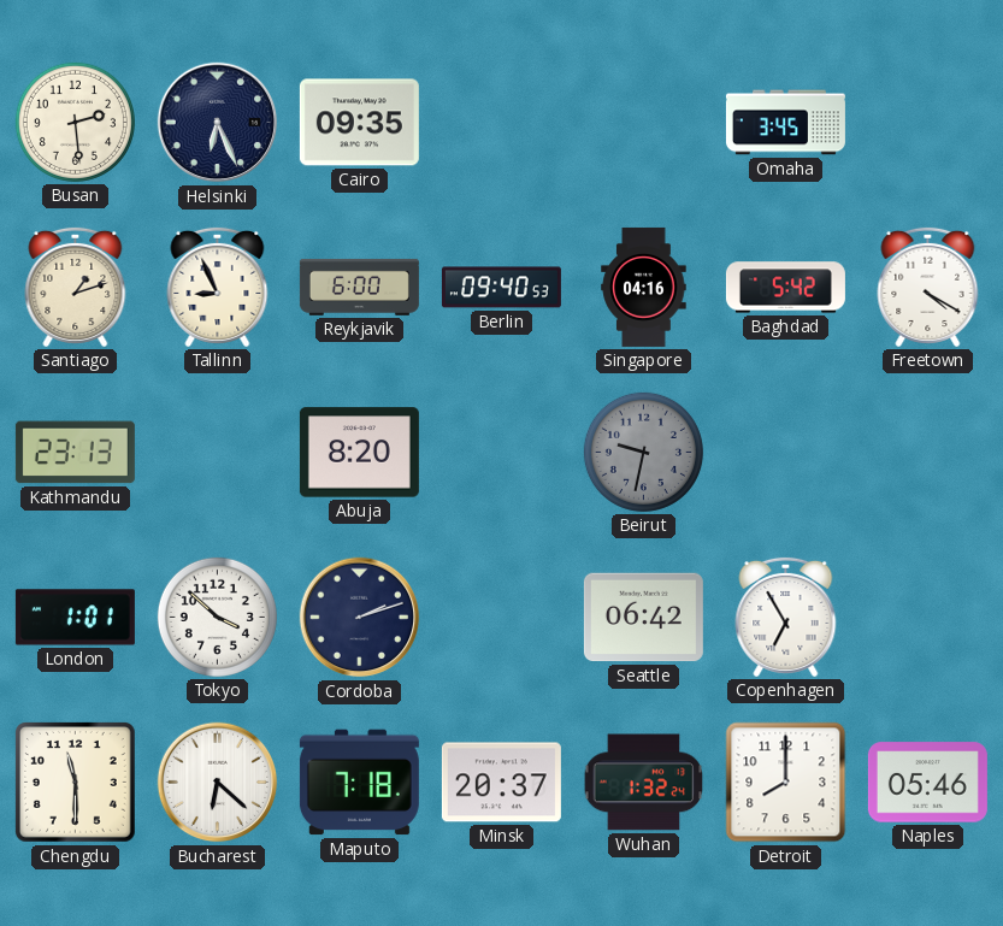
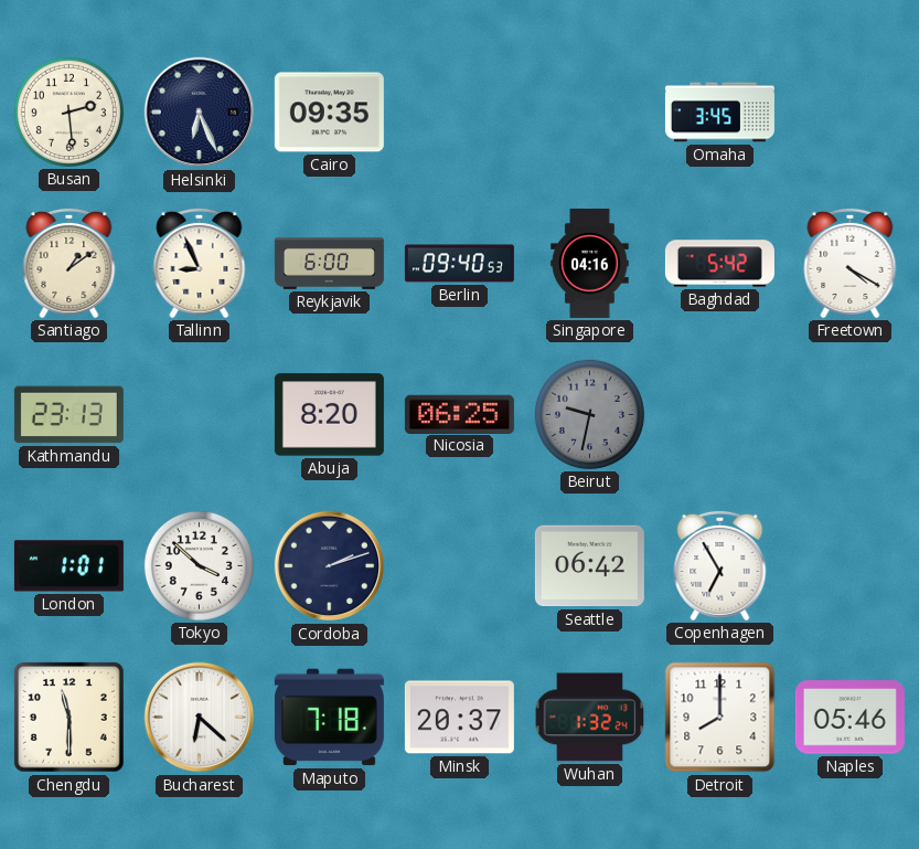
Santiago: 1:12 -> 1:09 (70, 263)
Nicosia: none -> 06:25 (459, 414)
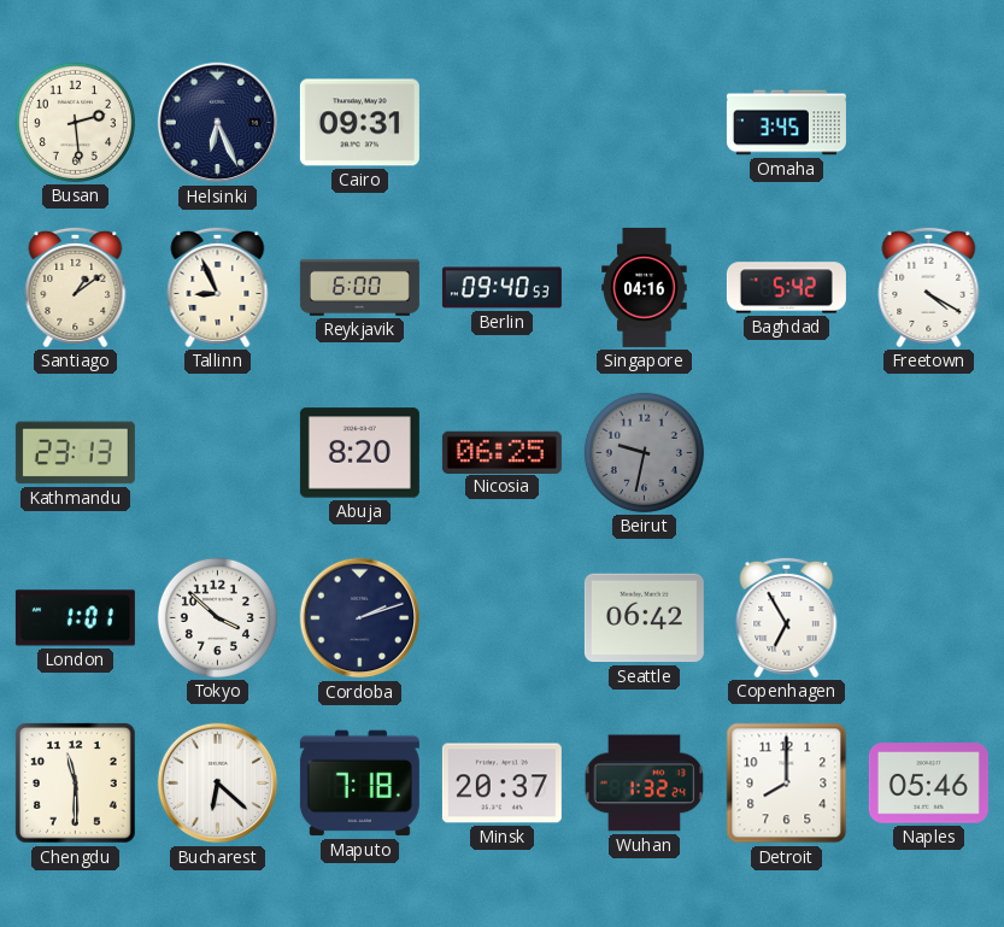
Cairo: 09:35 -> 09:31 (359, 123)
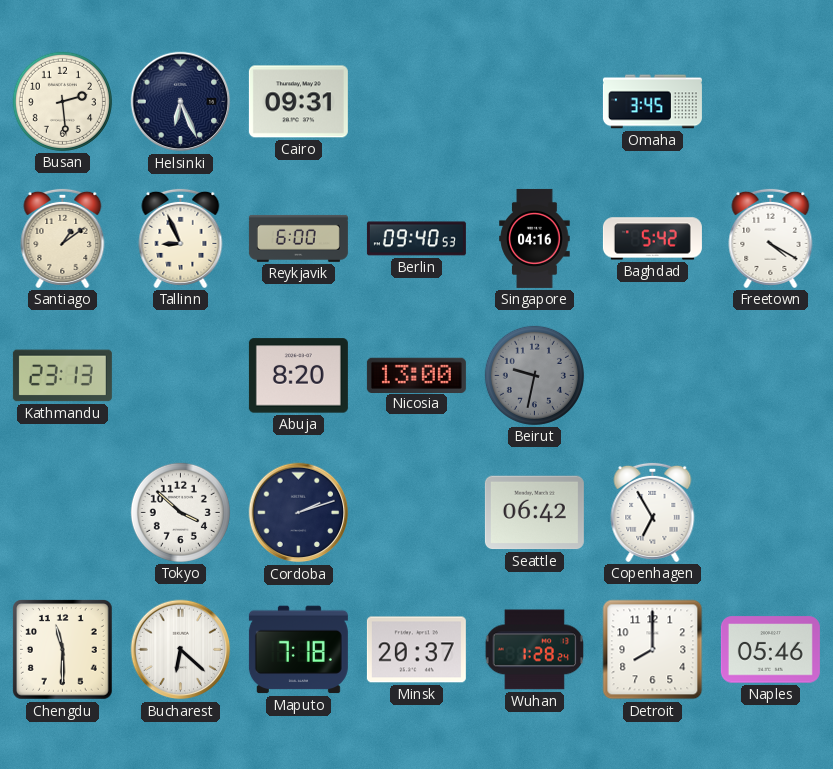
Nicosia: 06:25 -> 13:00 (416, 375)
London: 1:01 -> none (75, 618)
Wuhan: 1:32 -> 1:28 (535, 650)
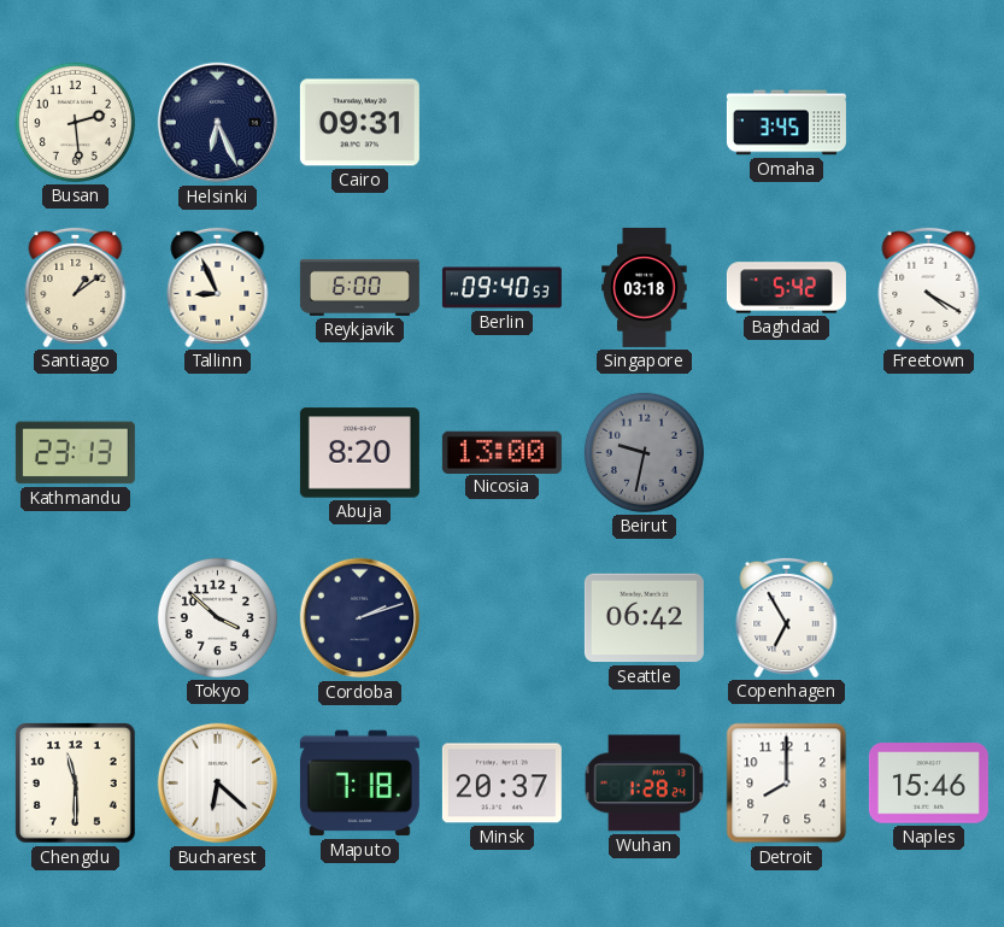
Singapore: 04:16 -> 03:18 (645, 287)
Naples: 05:46 -> 15:46 (928, 784)
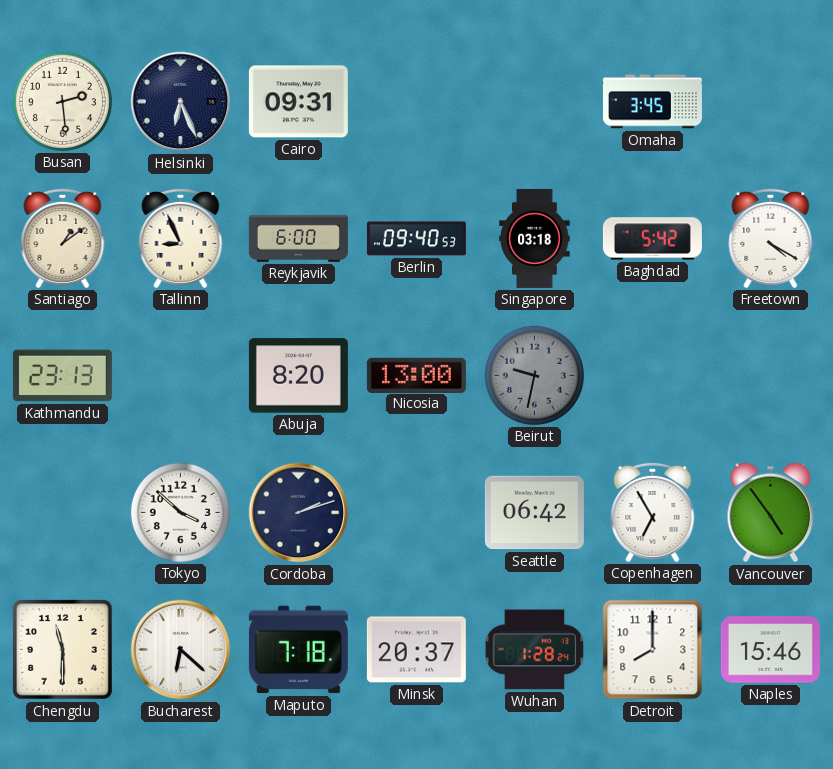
Vancouver: none -> 4:54 (771, 513)
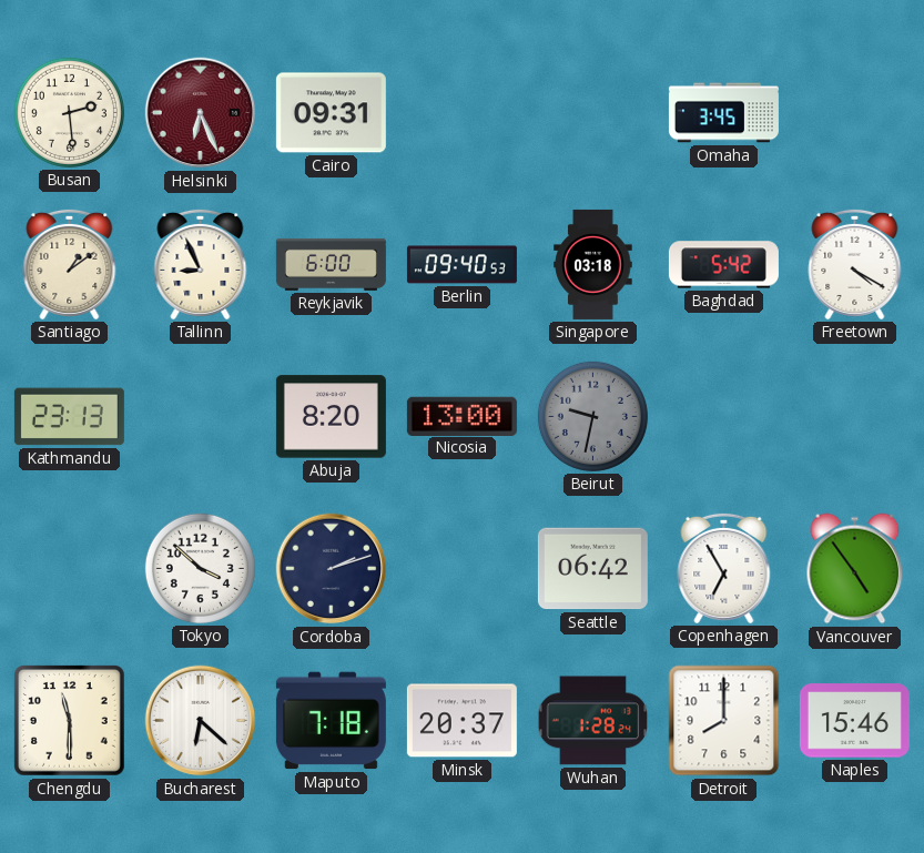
Helsinki dial: navy -> burgundy (201, 113)
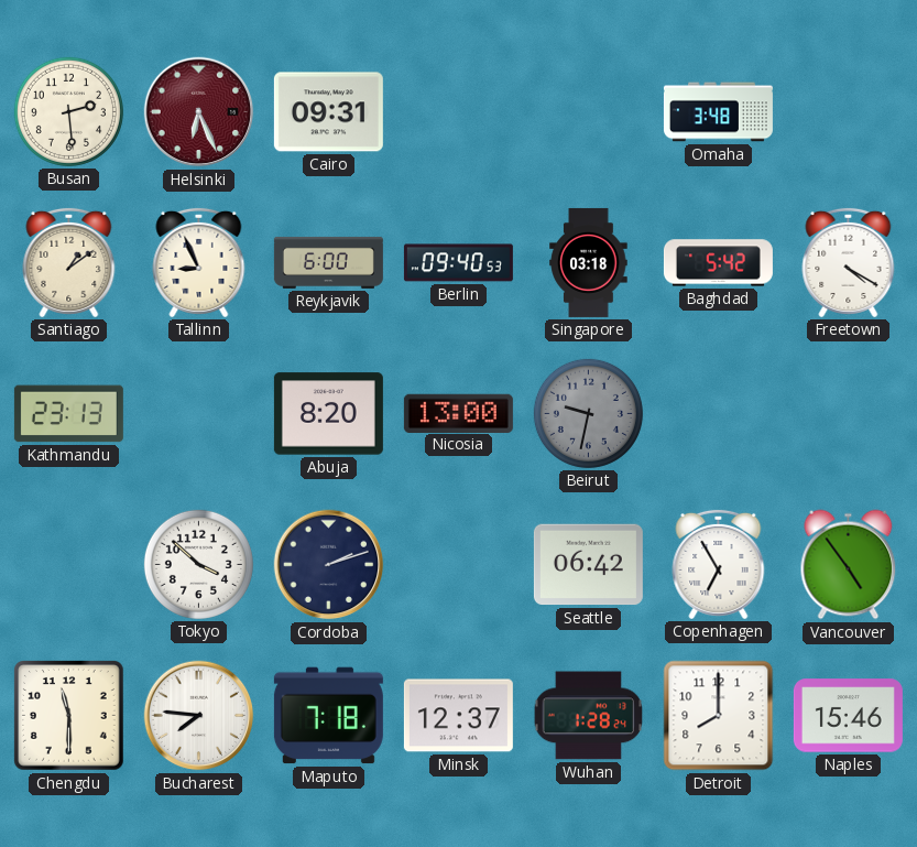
Omaha: 3:45 -> 3:48 (718, 112)
Bucharest: 6:22 -> 7:46 (199, 716)
Minsk: 20:37 -> 12:37 (458, 716)
